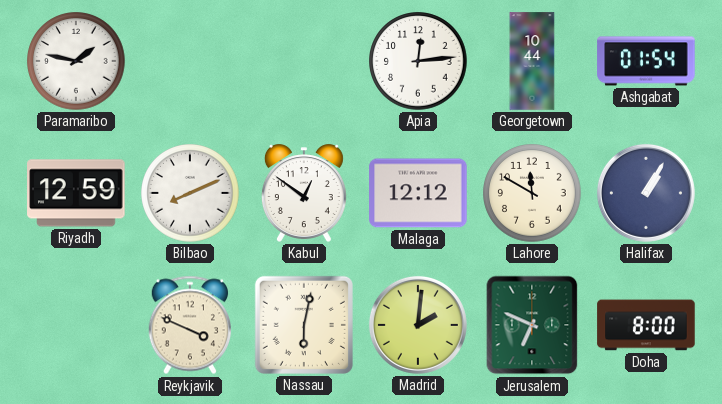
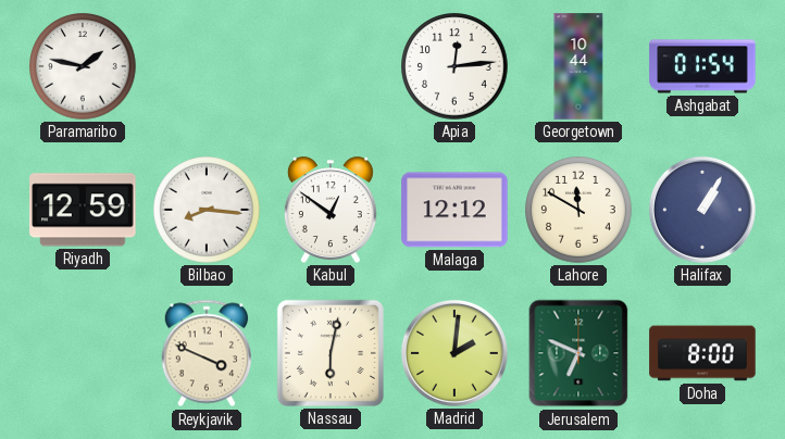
Bilbao: 8:11 -> 8:16 (207, 210)
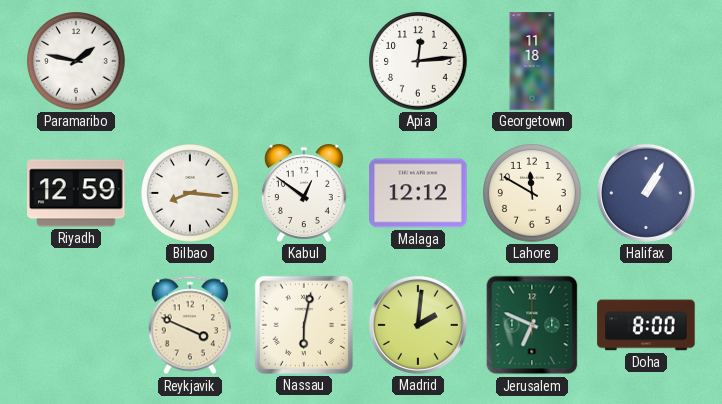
Georgetown: 10:44 -> 11:18 (532, 61)
Ashgabat: 01:54 -> none (702, 66)
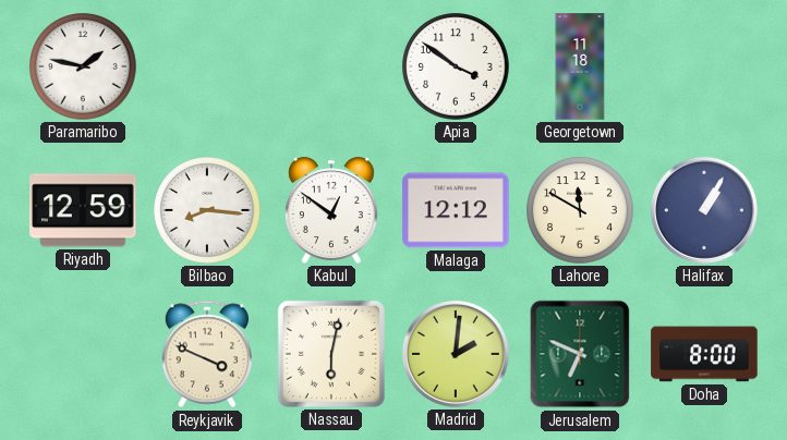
Apia: 12:14 -> 3:51 (456, 66)
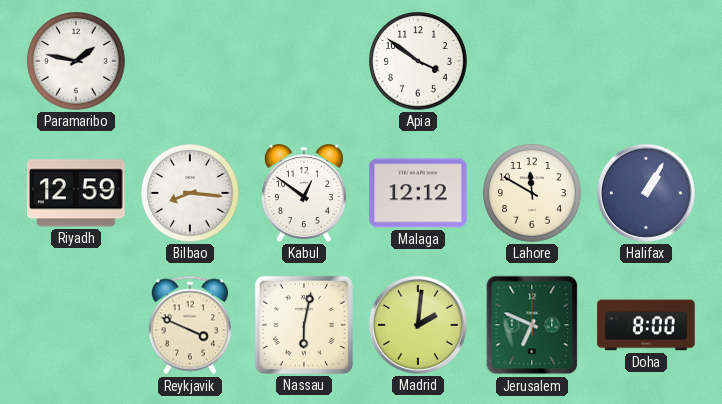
Georgetown: 11:18 -> none (580, 66)
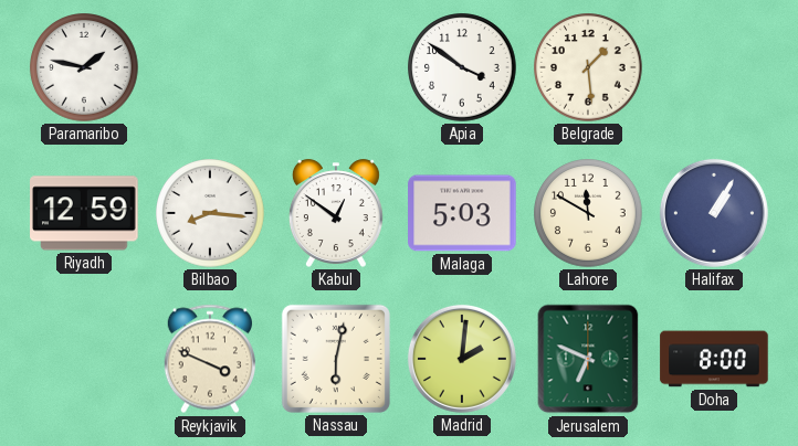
Belgrade: none -> 1:29 (588, 67)
Malaga: 12:12 -> 5:03 (462, 213)
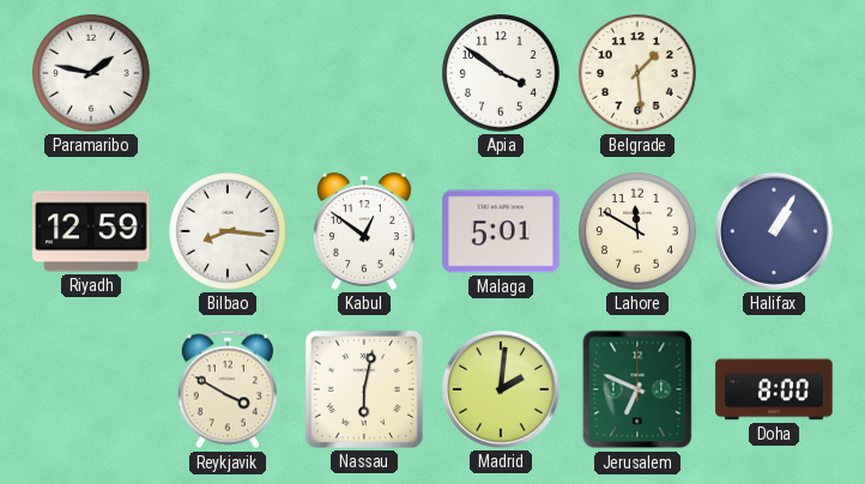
Malaga: 5:03 -> 5:01 (501, 231)
Reykjavik: 3:49 -> 3:50 (226, 389)
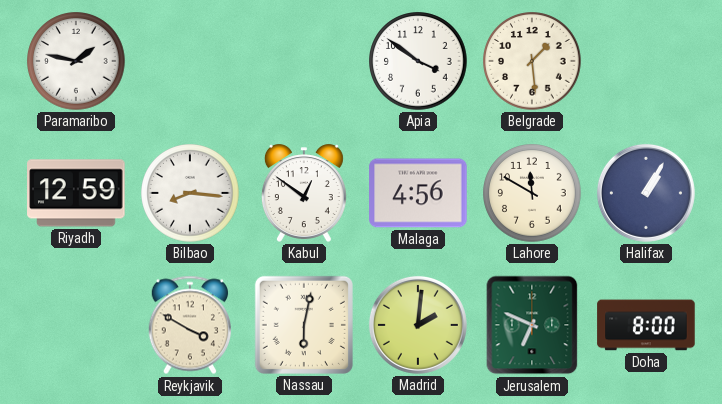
Malaga: 5:01 -> 4:56 (418, 193)
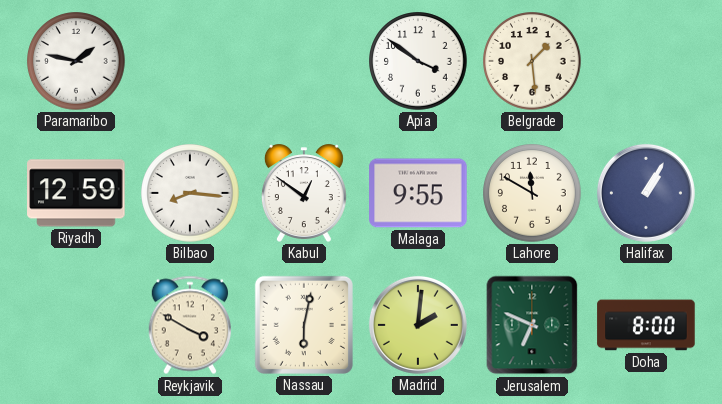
Malaga: 4:56 -> 9:55 (418, 193)
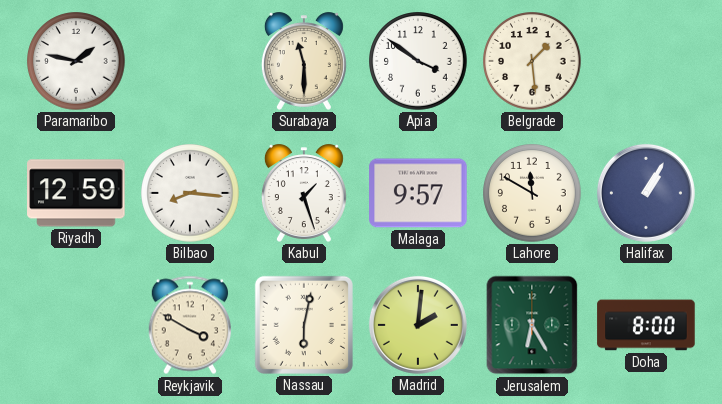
Surabaya: none -> 11:30 (304, 61)
Kabul: 12:51 -> 1:27 (304, 193)
Malaga: 9:55 -> 9:57 (418, 193)
Jerusalem: 6:49 -> 6:25 (532, 325)
